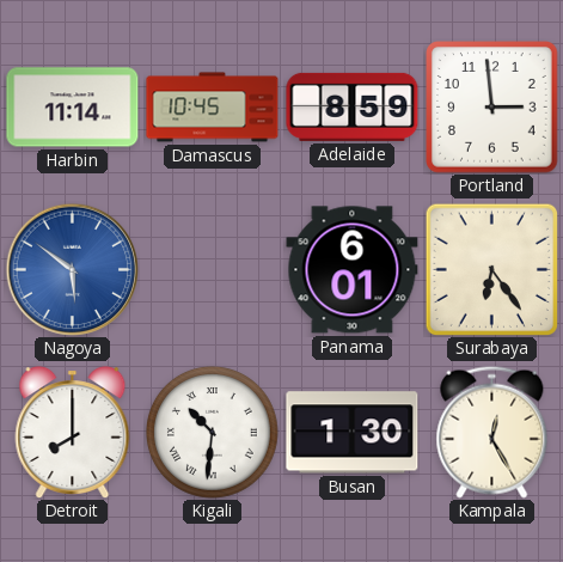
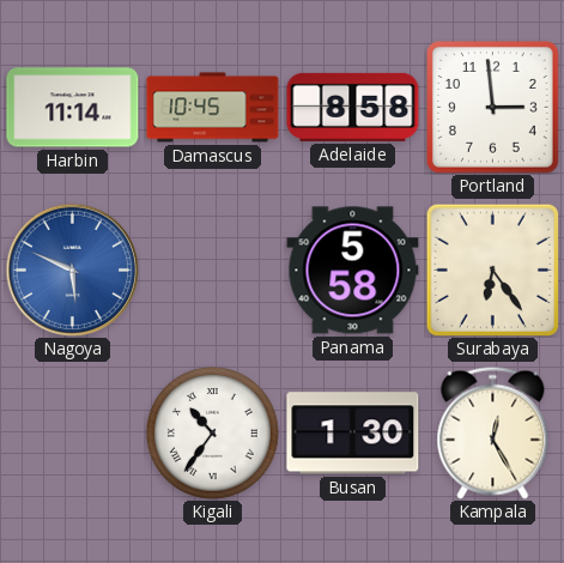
Adelaide: 8:59 -> 8:58 (353, 107)
Nagoya: 5:51 -> 5:49 (72, 270)
Panama: 6:01 -> 5:58 (353, 271)
Detroit: 8:00 -> none (73, 433)
Kigali: 10:31 -> 10:36 (213, 434)
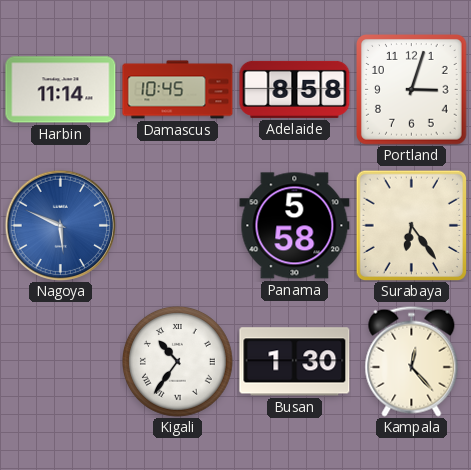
Portland: 2:59 -> 3:03 (412, 90)
Kampala: 12:25 -> 12:23 (412, 361)
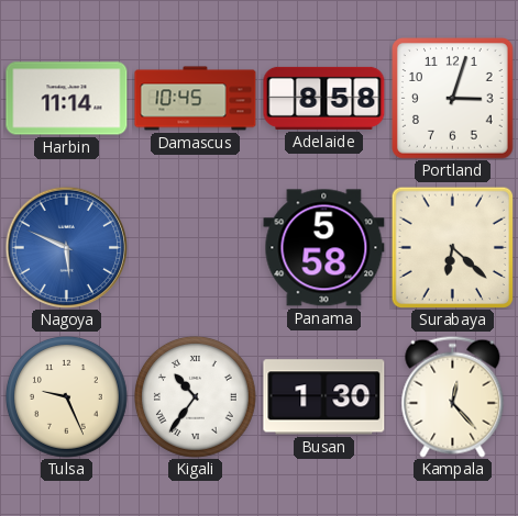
Surabaya: 6:24 -> 6:22 (452, 247)
Tulsa: none -> 9:26 (67, 397)
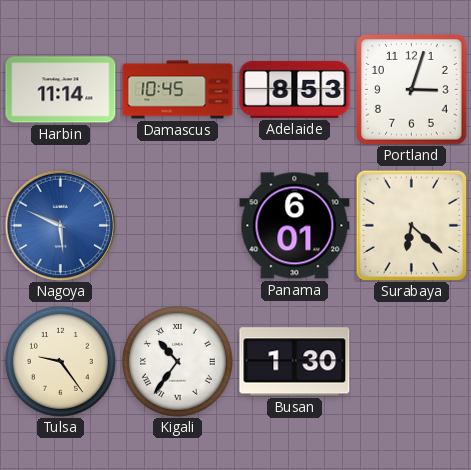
Adelaide: 8:58 -> 8:53 (295, 89)
Panama: 5:58 -> 6:01 (295, 226)
Tulsa: 9:26 -> 9:24 (61, 362)
Kampala: 12:23 -> none (453, 396)
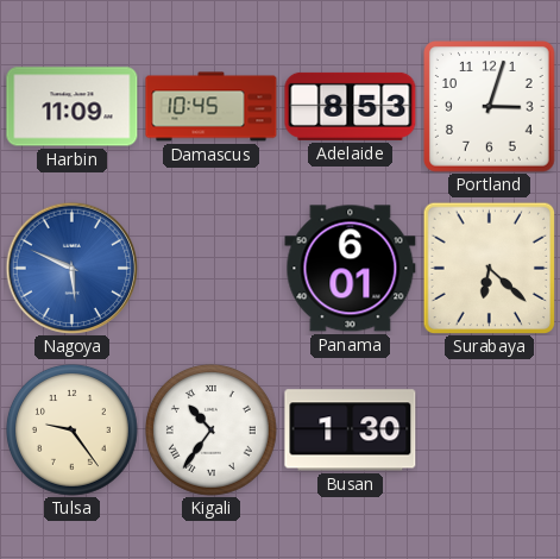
Harbin: 11:14 -> 11:09 (73, 107)
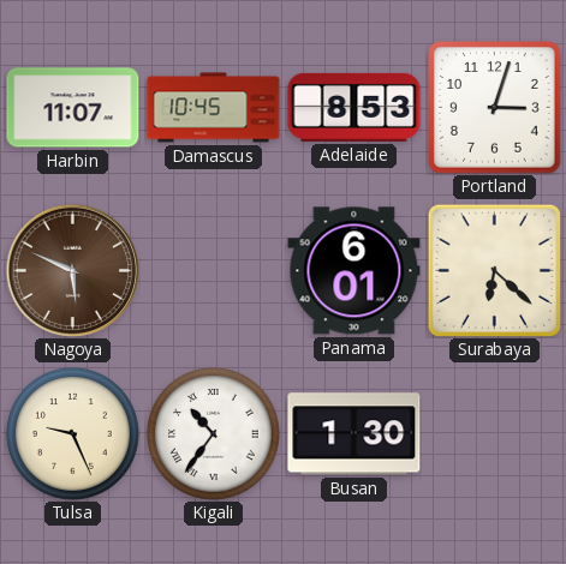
Harbin: 11:09 -> 11:07 (73, 108)
Nagoya dial: blue -> brown (72, 270)
Tulsa: 9:24 -> 9:26 (73, 434)
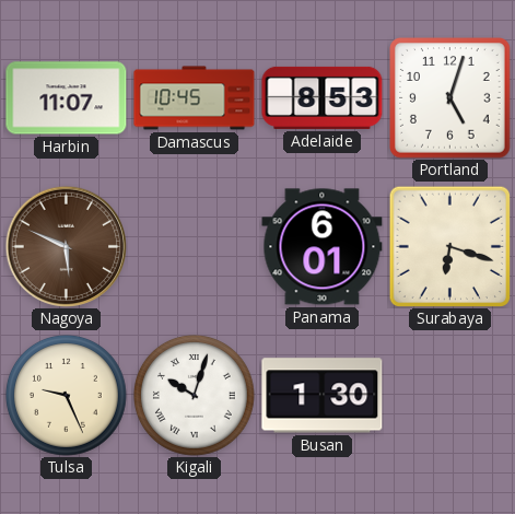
Portland: 3:03 -> 5:03 (450, 98)
Surabaya: 6:22 -> 6:18 (449, 246)
Kigali: 10:36 -> 10:03 (195, 396)
